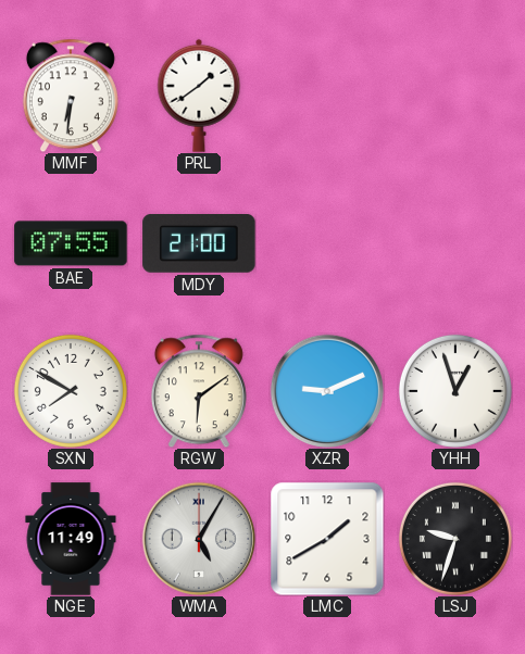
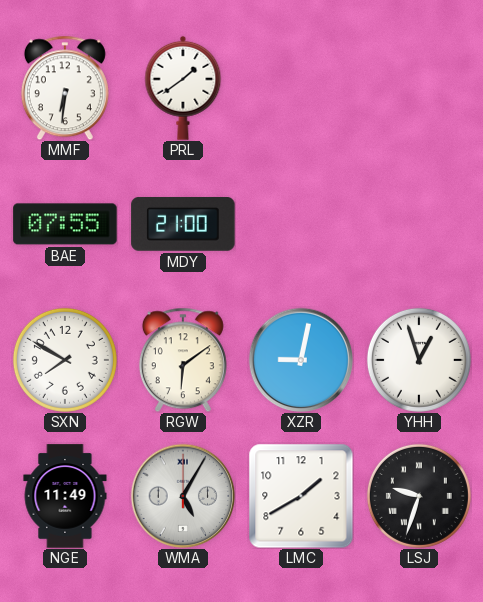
XZR: 9:11 -> 9:02 (301, 360)
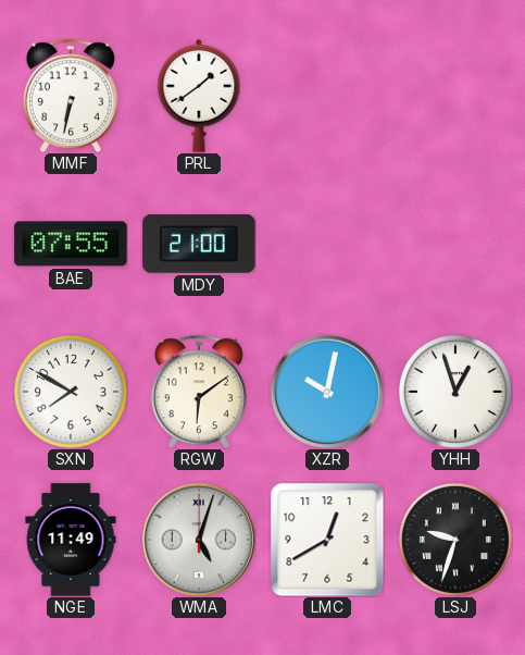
MMF: 6:31 -> 6:32 (71, 96)
XZR: 9:02 -> 10:02 (327, 392)
WMA: 5:05 -> 5:03 (199, 540)
LMC: 1:40 -> 12:40 (327, 540)
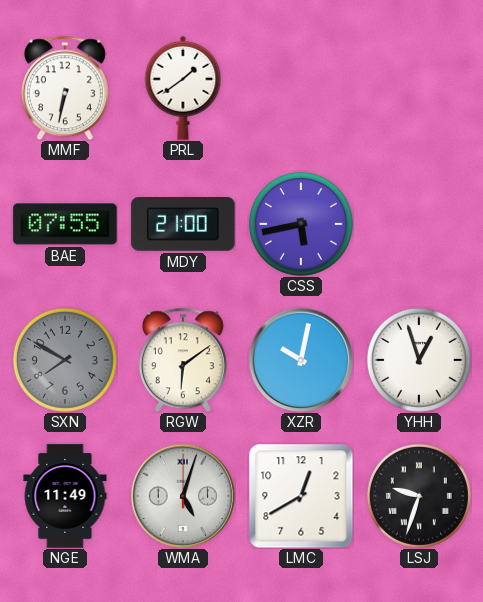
CSS: none -> 5:43 (301, 224)
SXN dial: white -> grey (65, 360)
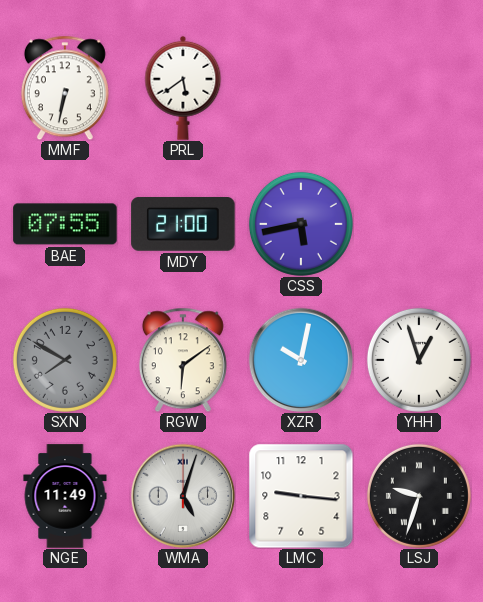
PRL: 1:39 -> 5:39 (183, 88)
LMC: 12:40 -> 9:16 (301, 496)
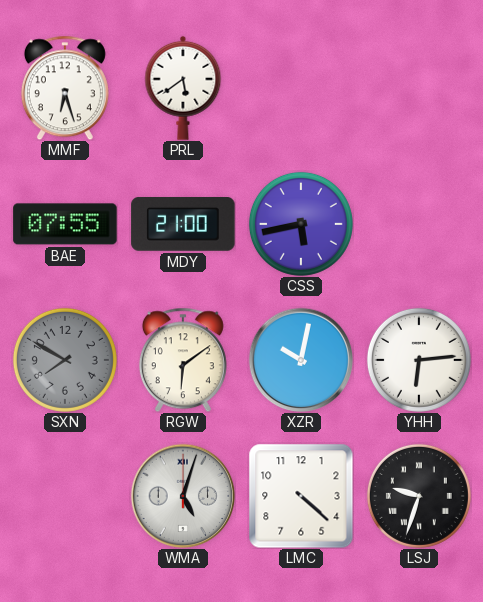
MMF: 6:32 -> 6:27 (65, 88)
YHH: 12:57 -> 6:14 (419, 360)
NGE: 11:49 -> none (65, 496)
LMC: 9:16 -> 4:22 (301, 496)
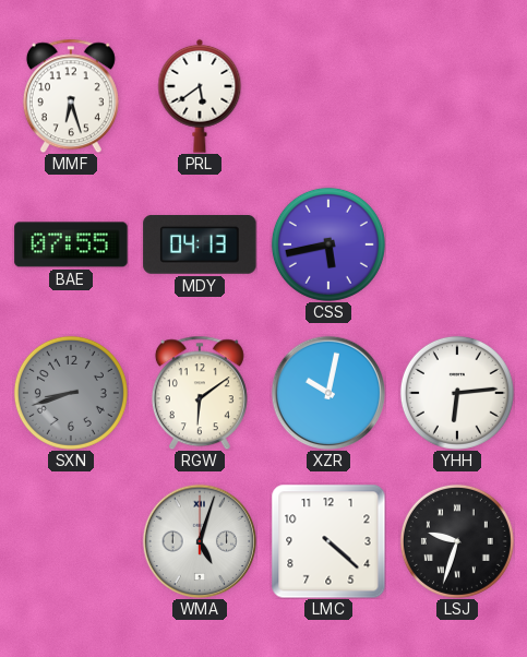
MDY: 21:00 -> 04:13 (200, 246)
SXN: 7:50 -> 8:42 (71, 393)
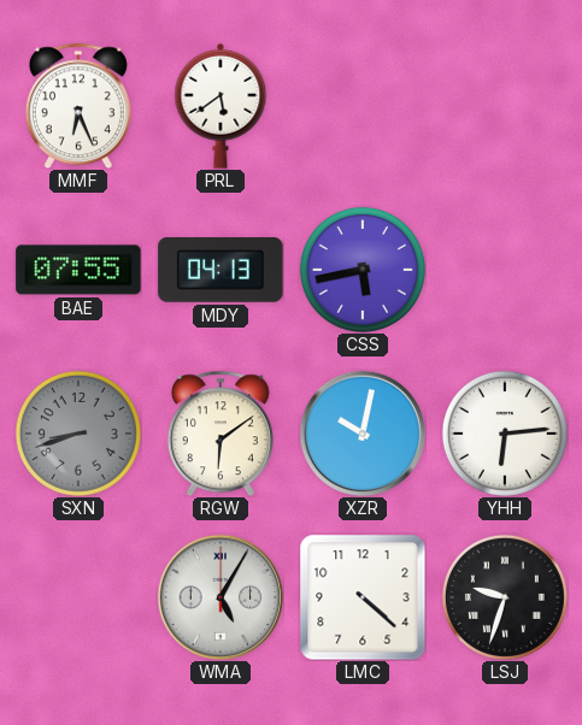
MMF: 6:27 -> 6:26 (78, 106)
WMA: 5:03 -> 5:05 (221, 597)
